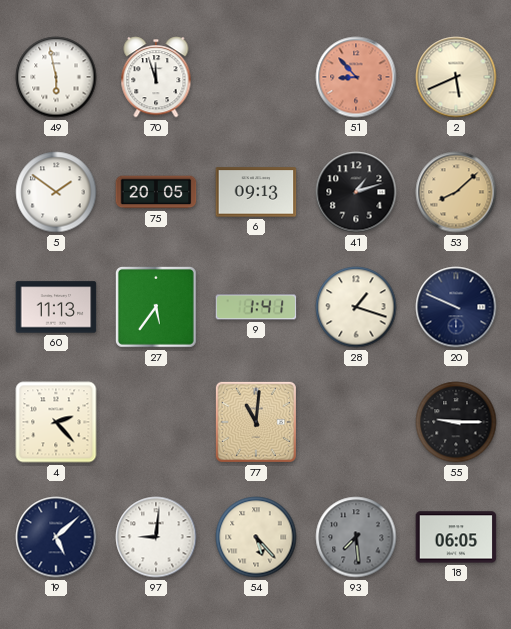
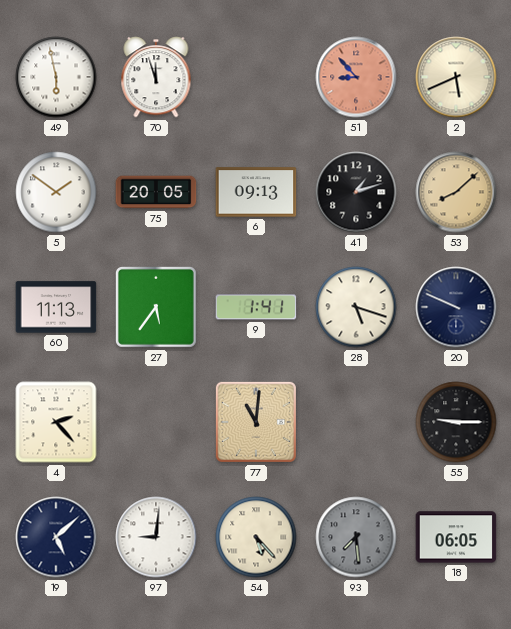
28: 1:18 -> 5:18 (356, 307)
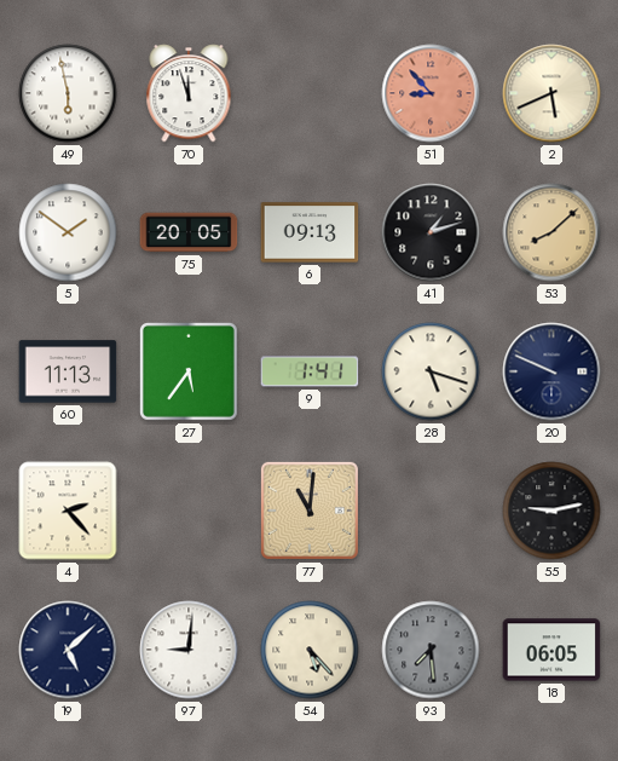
55: 9:15 -> 9:13 (551, 511)
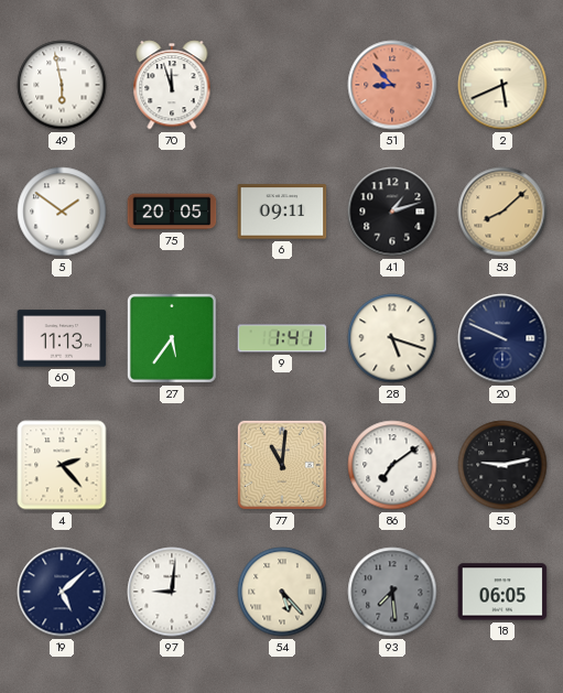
6: 09:13 -> 09:11 (282, 212)
86: none -> 7:09 (392, 465)
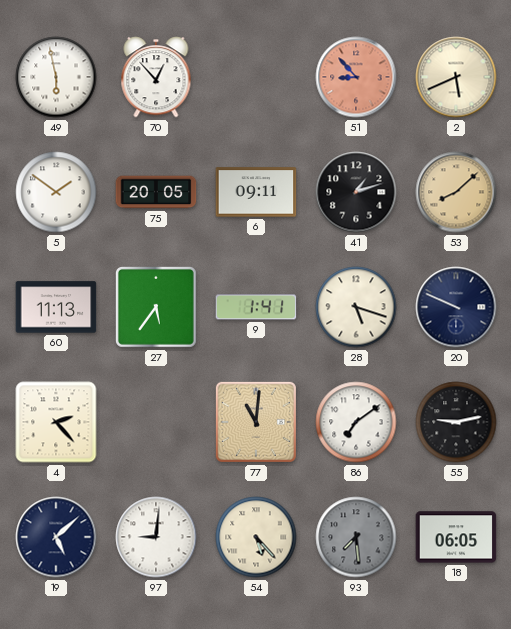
70: 11:57 -> 12:53 (156, 77)
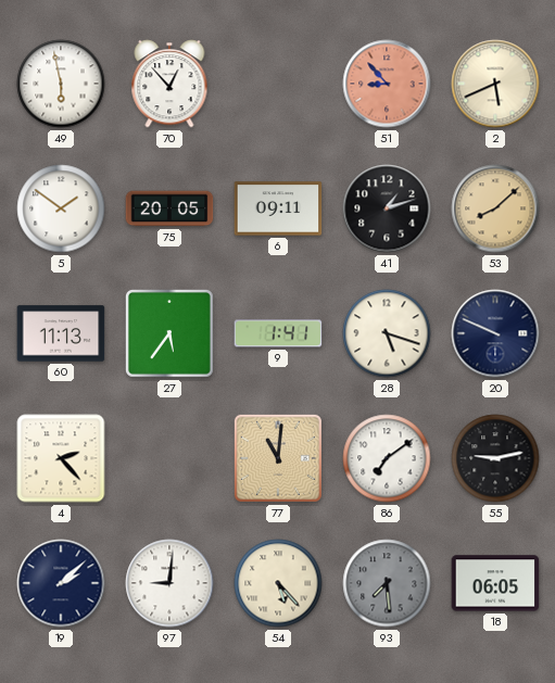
19: 5:08 -> 2:08 (61, 583)
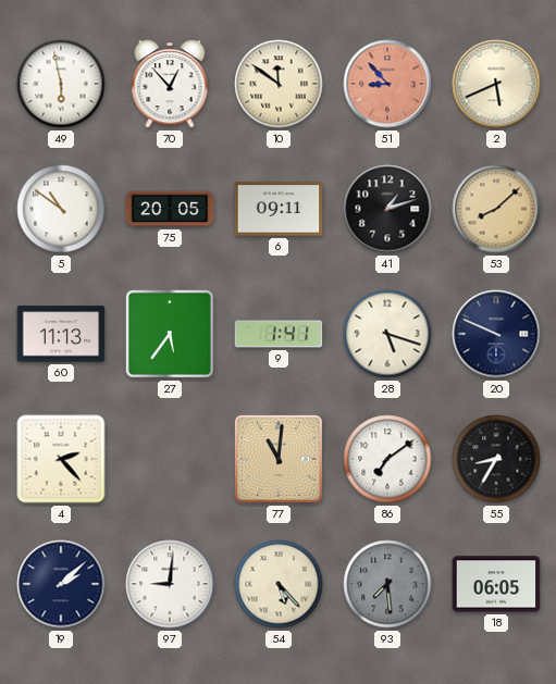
10: none -> 11:51 (279, 84)
5: 1:51 -> 10:51 (61, 209)
55: 9:13 -> 8:35 (496, 459)
